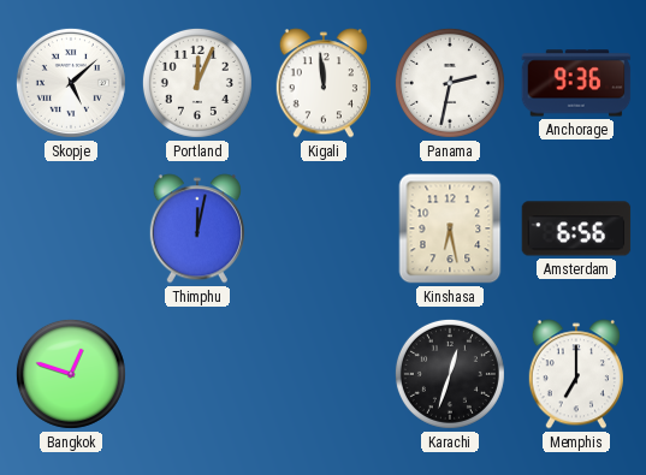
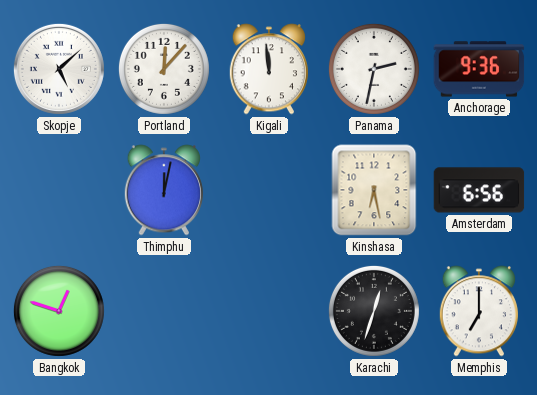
Portland: 12:04 -> 12:07 (164, 69)
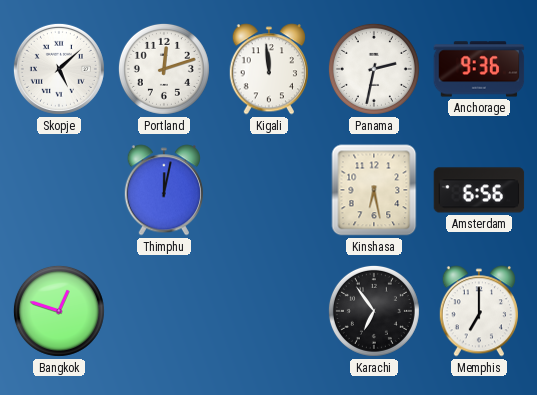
Portland: 12:07 -> 12:12 (164, 69)
Karachi: 12:33 -> 6:54 (374, 311)
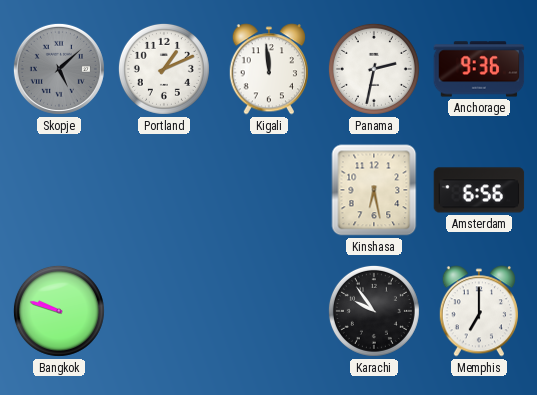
Skopje dial: white -> grey (59, 69)
Portland: 12:12 -> 1:11 (164, 69)
Thimphu: 12:02 -> none (164, 190)
Bangkok: 12:48 -> 9:48 (59, 311)
Karachi: 6:54 -> 9:54 (374, 311)
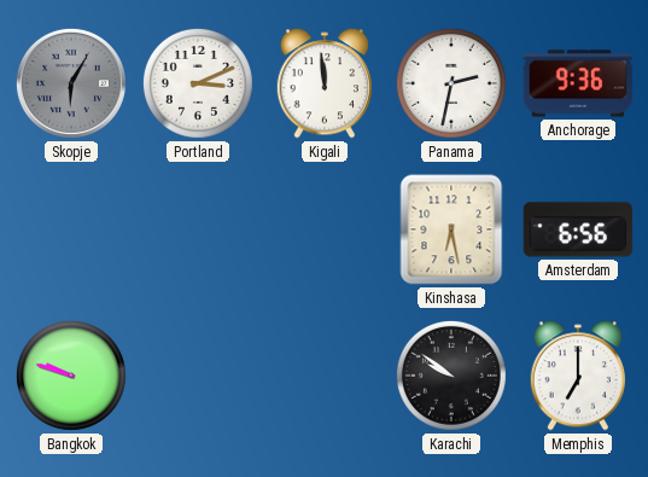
Skopje: 5:08 -> 6:05 (71, 83)
Portland: 1:11 -> 3:11 (198, 83)
Karachi: 9:54 -> 9:51 (451, 376)
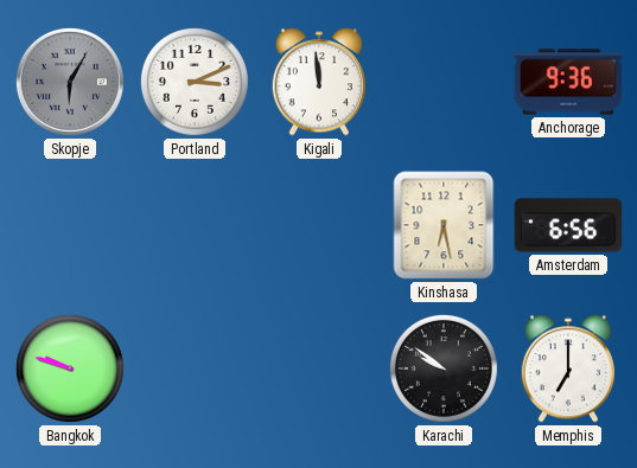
Panama: 2:32 -> none (451, 83)
